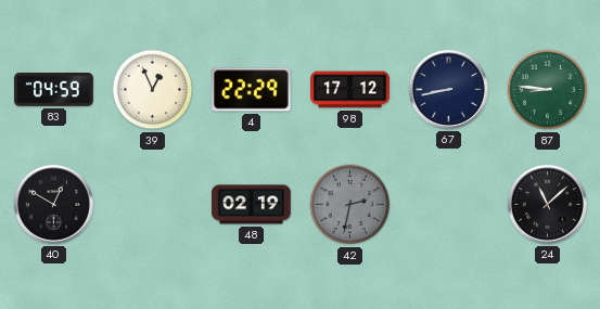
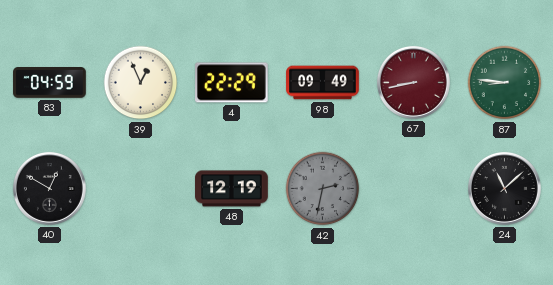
98: 17:12 -> 09:49 (323, 83)
67 dial: navy -> burgundy (413, 82)
48: 02:19 -> 12:19 (232, 189)
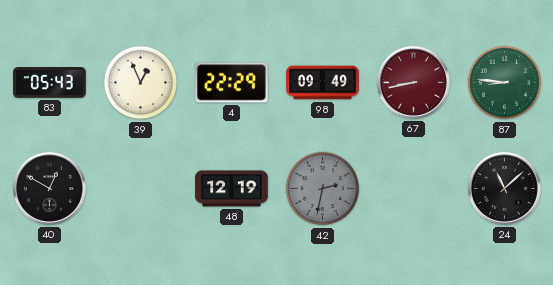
83: 04:59 -> 05:43 (50, 83)
